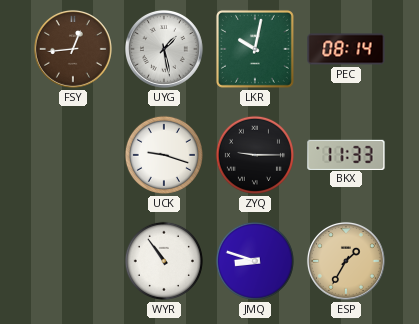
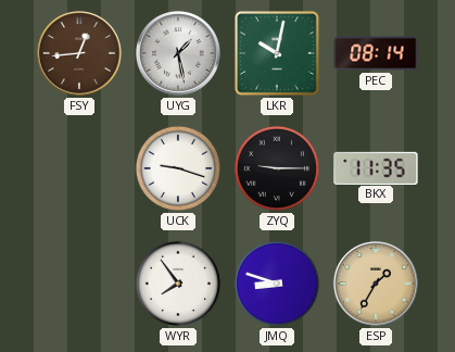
BKX: 11:33 -> 11:35 (376, 167)
WYR: 10:54 -> 7:54 (178, 284)
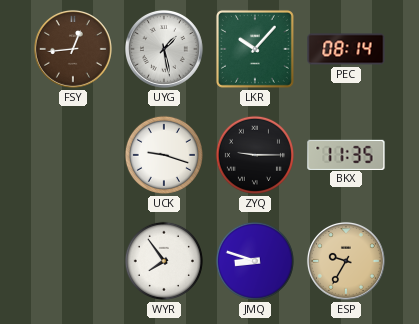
LKR: 10:02 -> 10:07 (255, 49)
ESP: 1:35 -> 9:35 (346, 261)
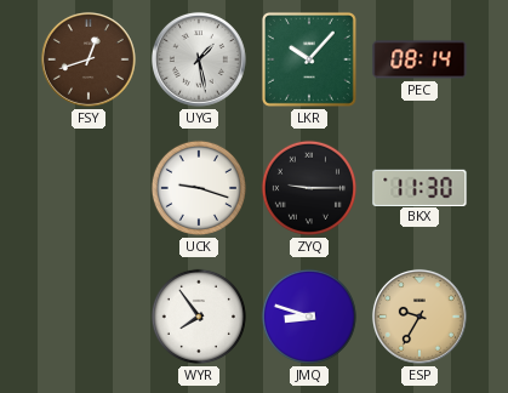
FSY: 12:44 -> 12:42 (89, 59)
BKX: 11:35 -> 11:30 (419, 187)
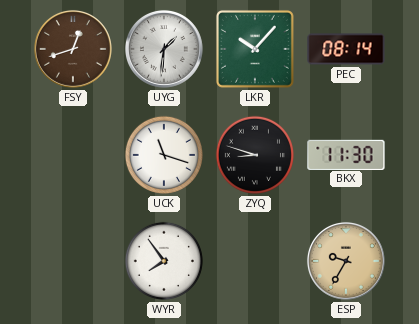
UYG: 1:28 -> 1:31 (164, 49)
UCK: 9:18 -> 11:18 (164, 155)
ZYQ: 9:15 -> 8:48 (255, 155)
JMQ: 8:48 -> none (309, 317)
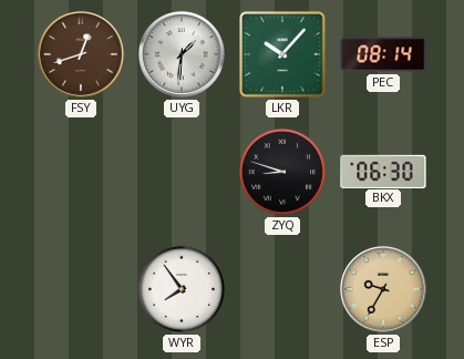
UCK: 11:18 -> none (164, 155)
BKX: 11:30 -> 06:30 (383, 171)
